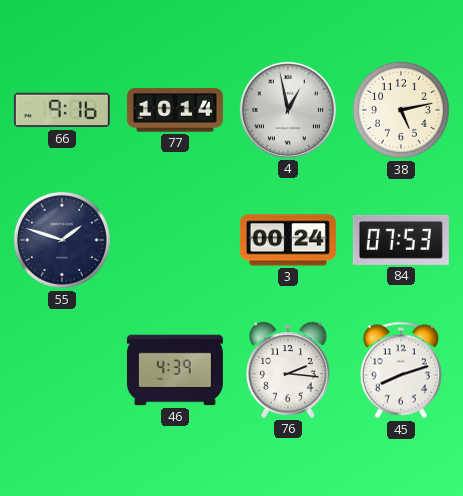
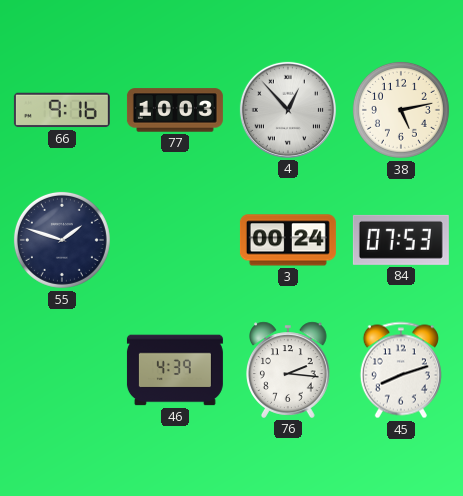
77: 10:14 -> 10:03 (175, 110)
4: 12:58 -> 12:53 (288, 110)
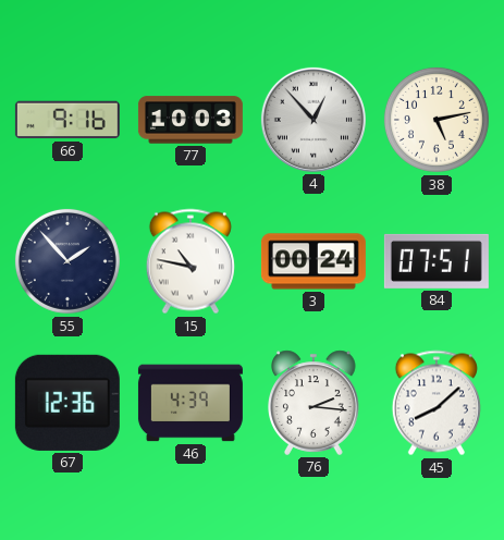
55: 1:48 -> 1:53 (67, 261)
15: none -> 10:47 (190, 261)
84: 07:53 -> 07:51 (437, 261)
67: none -> 12:36 (67, 403)
45: 8:12 -> 8:08 (437, 403)
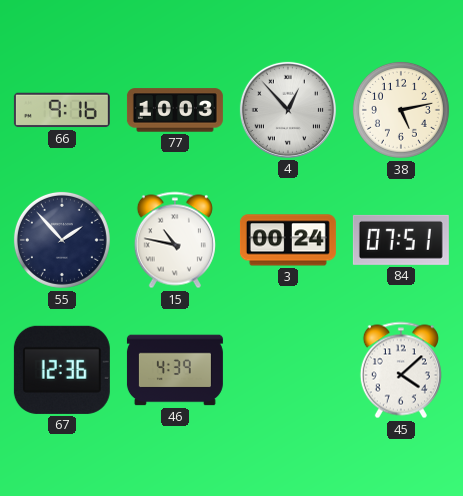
76: 2:16 -> none (315, 403)
45: 8:08 -> 4:08 (401, 370)
